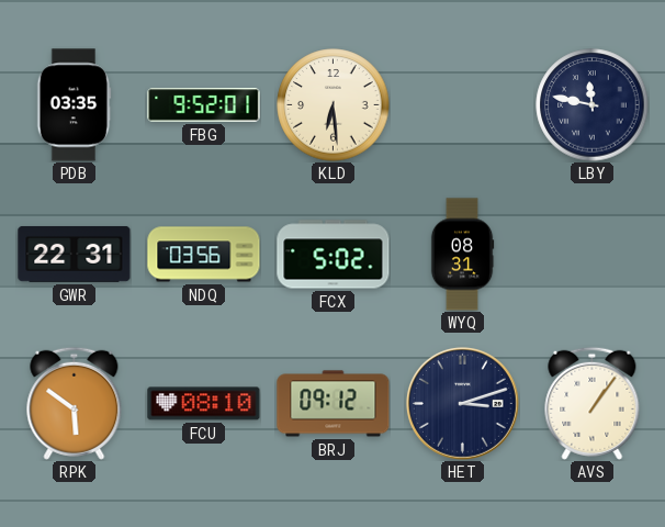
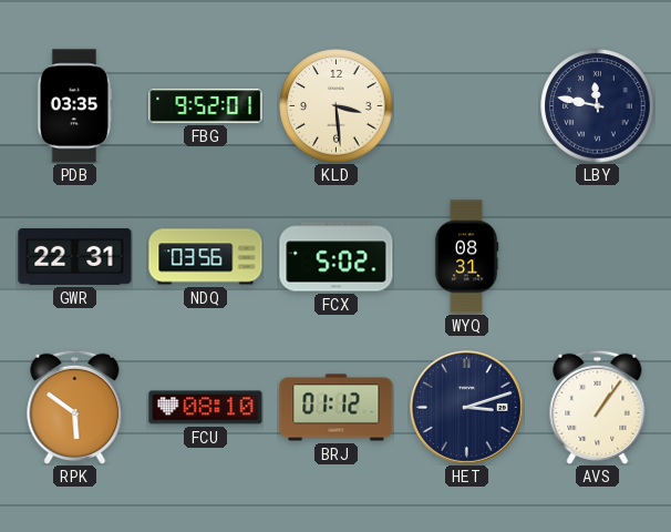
KLD: 6:29 -> 3:29 (337, 106)
BRJ: 09:12 -> 01:12 (337, 408)
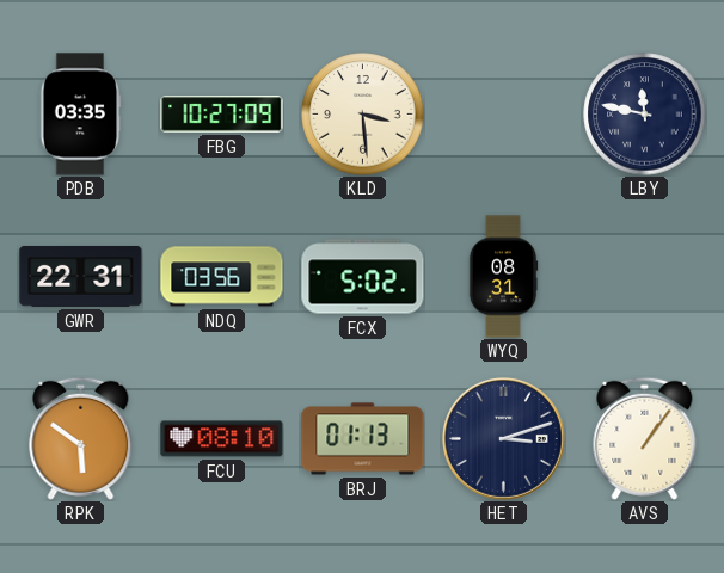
FBG: 9:52 -> 10:27 (222, 115)
BRJ: 01:12 -> 01:13 (363, 439)
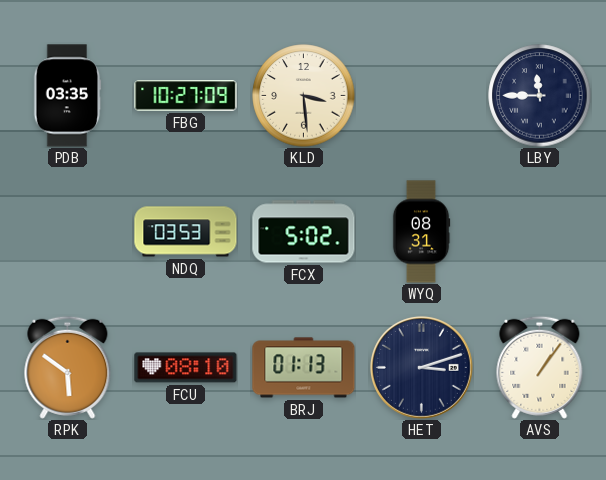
LBY: 11:47 -> 11:45 (540, 96)
GWR: 22:31 -> none (81, 276)
NDQ: 03:56 -> 03:53 (186, 232)
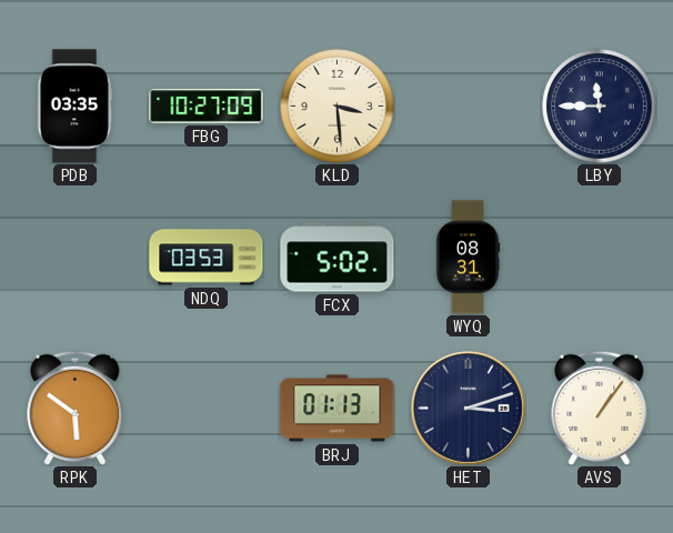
FCU: 08:10 -> none (186, 368)
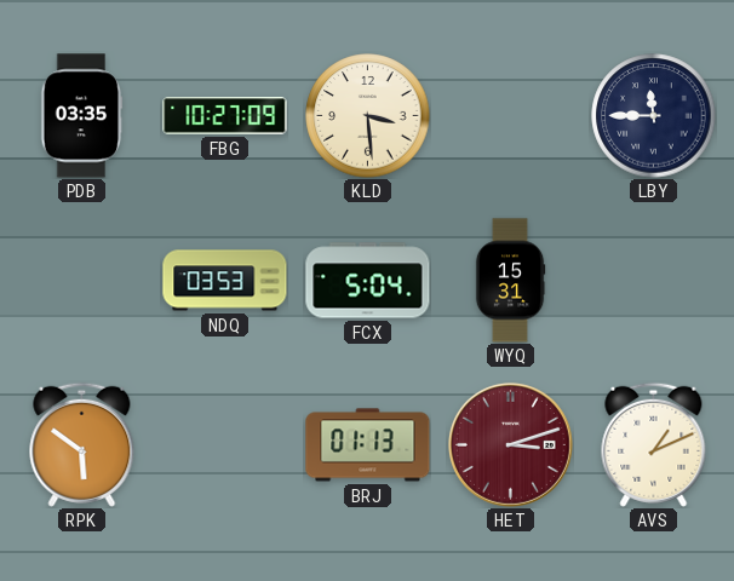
FCX: 5:02 -> 5:04 (368, 281)
WYQ: 08:31 -> 15:31 (510, 281)
HET dial: navy -> burgundy (510, 444)
AVS: 1:06 -> 1:11 (654, 444)
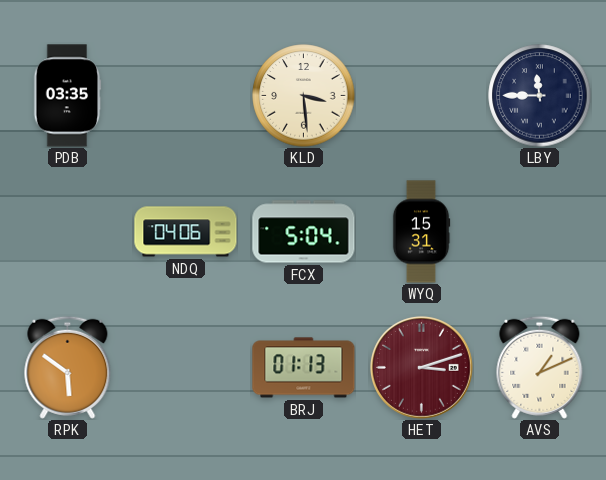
FBG: 10:27 -> none (225, 116)
NDQ: 03:53 -> 04:06 (186, 232)
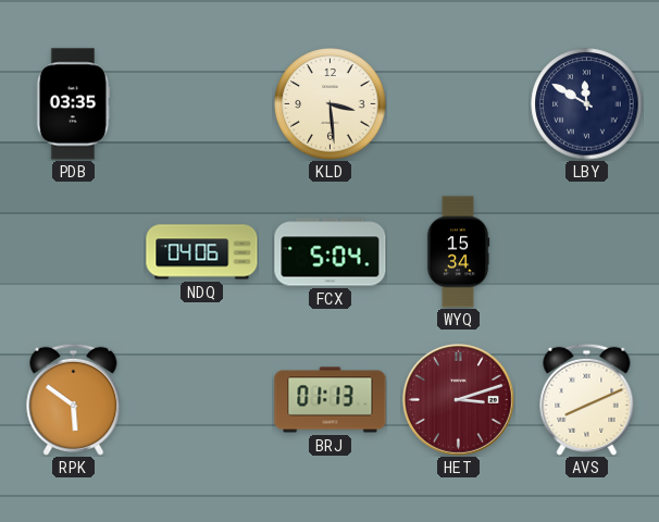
LBY: 11:45 -> 11:50 (587, 104)
WYQ: 15:31 -> 15:34 (458, 252)
AVS: 1:11 -> 8:11 (587, 399)
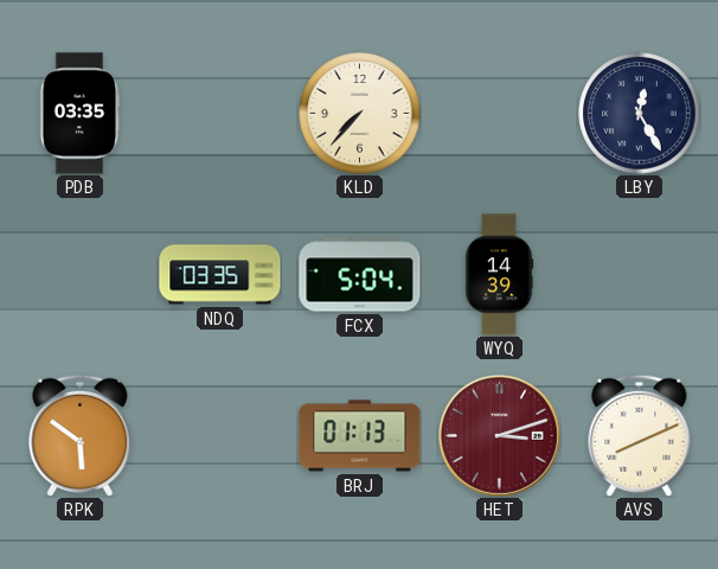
KLD: 3:29 -> 7:37 (360, 114)
LBY: 11:50 -> 12:25 (640, 114)
NDQ: 04:06 -> 03:35 (220, 275)
WYQ: 15:34 -> 14:39 (499, 275)
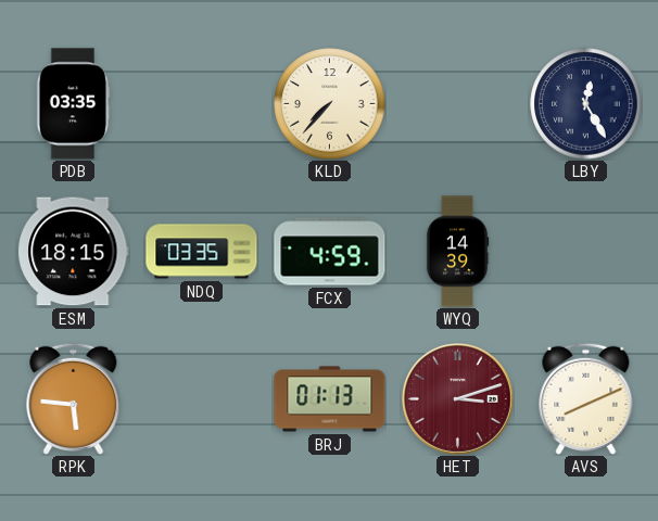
ESM: none -> 18:15 (74, 252)
FCX: 5:04 -> 4:59 (330, 252)
RPK: 5:51 -> 5:46 (74, 398)
